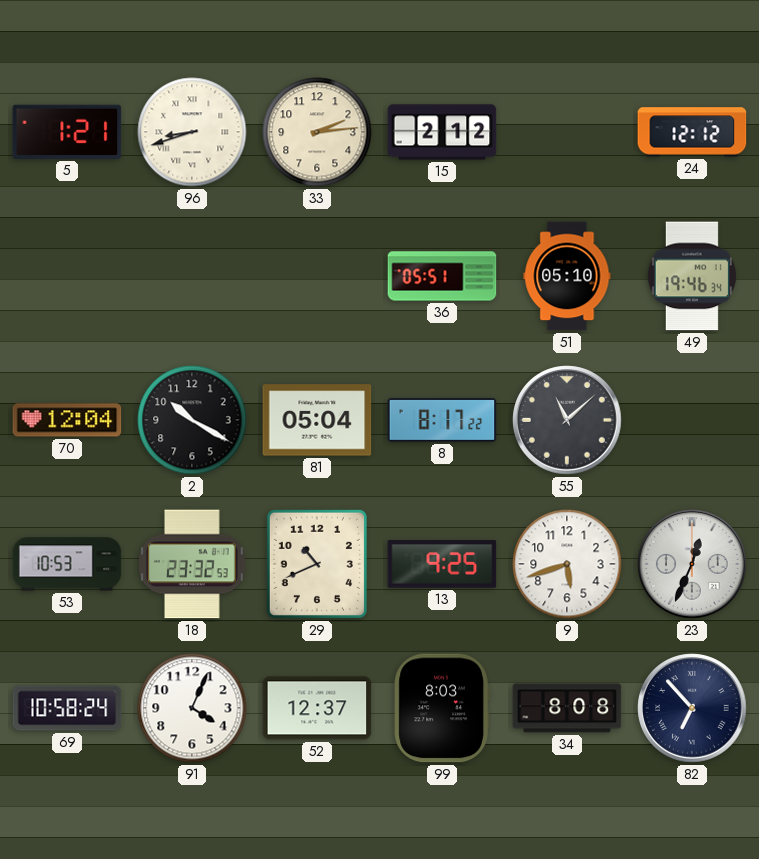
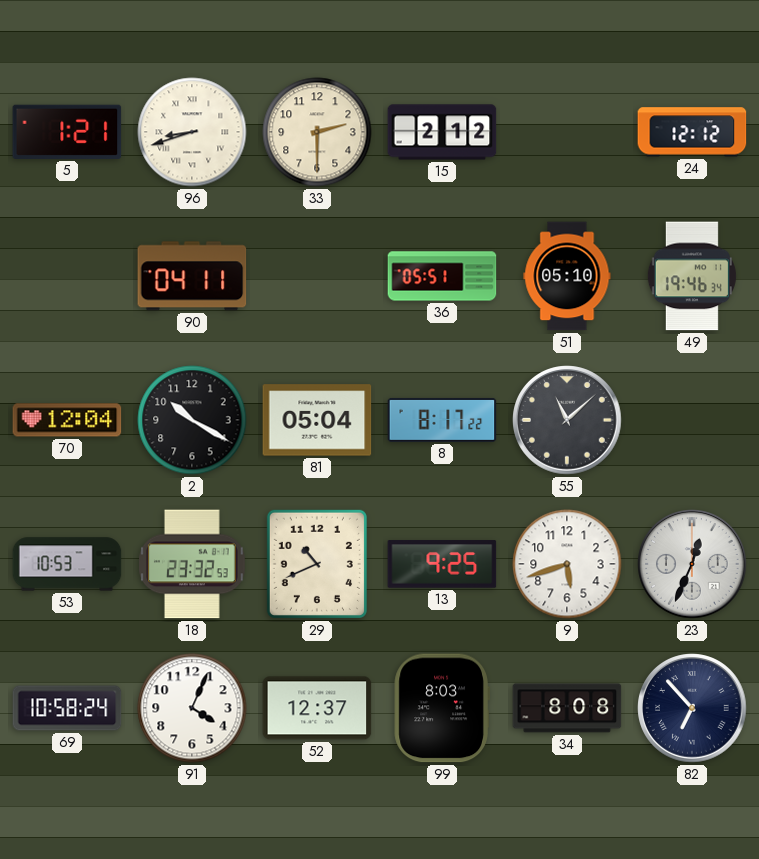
33: 2:14 -> 2:30 (317, 132)
90: none -> 04:11 (192, 276)
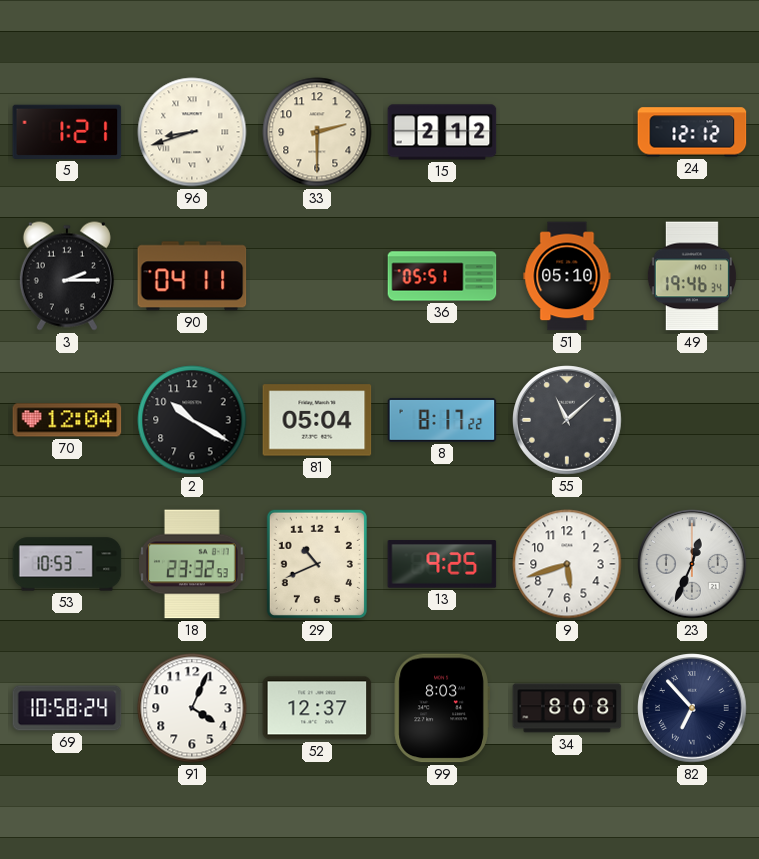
3: none -> 2:15 (67, 276)
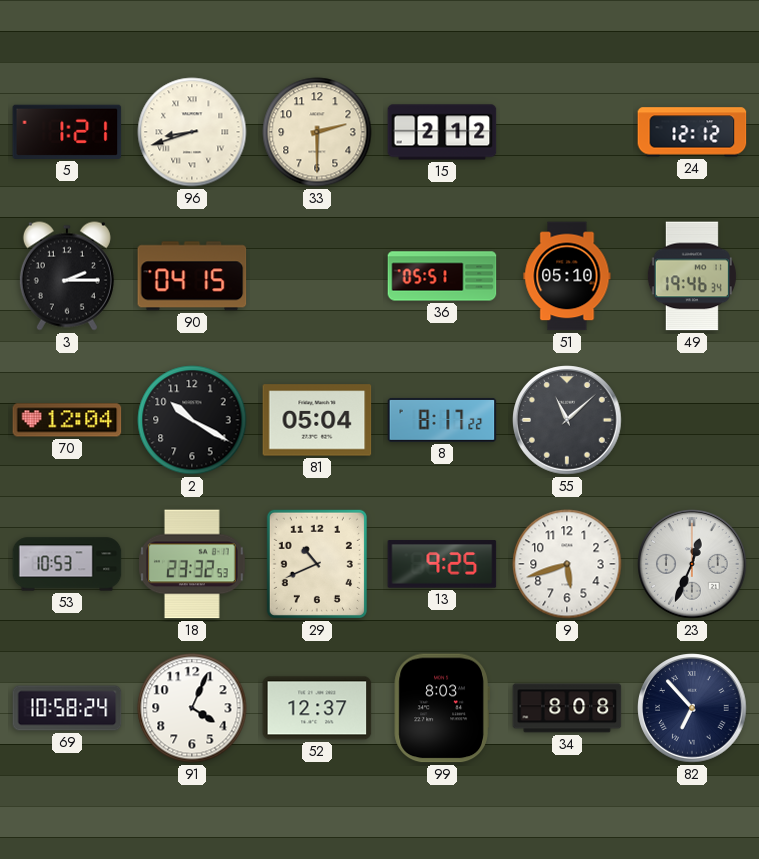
90: 04:11 -> 04:15 (192, 276)
